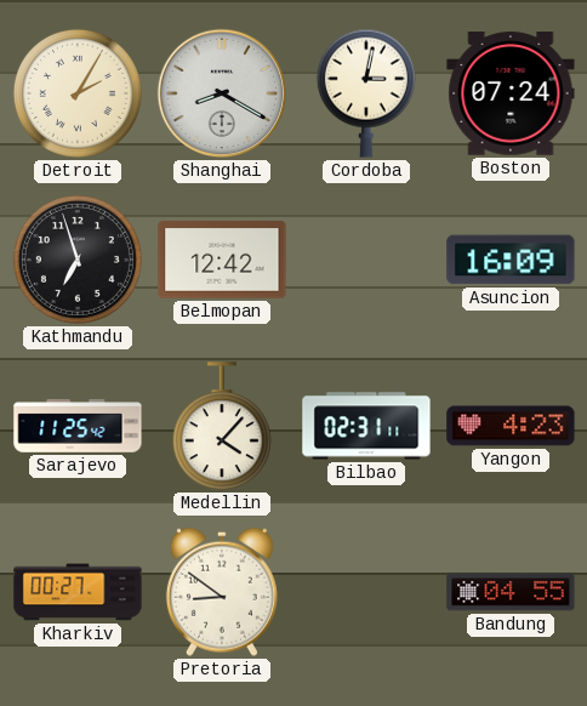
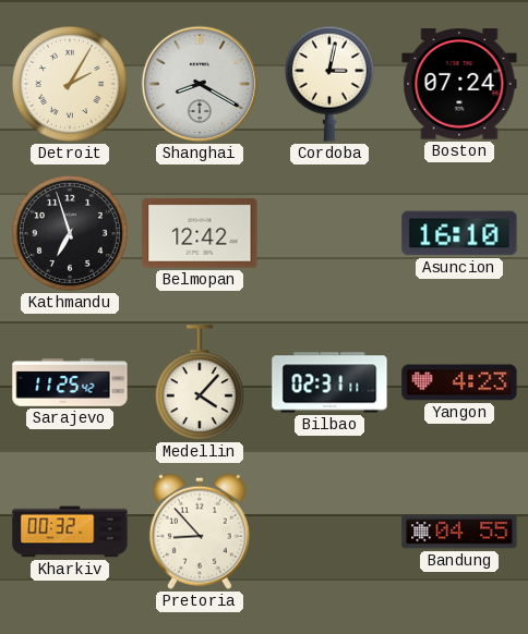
Asuncion: 16:09 -> 16:10 (459, 233)
Kharkiv: 00:27 -> 00:32 (70, 532)
Pretoria: 8:51 -> 8:53 (200, 532)
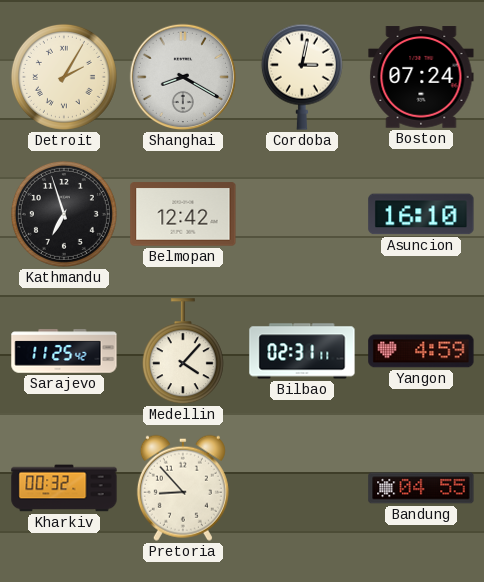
Yangon: 4:23 -> 4:59 (421, 351)
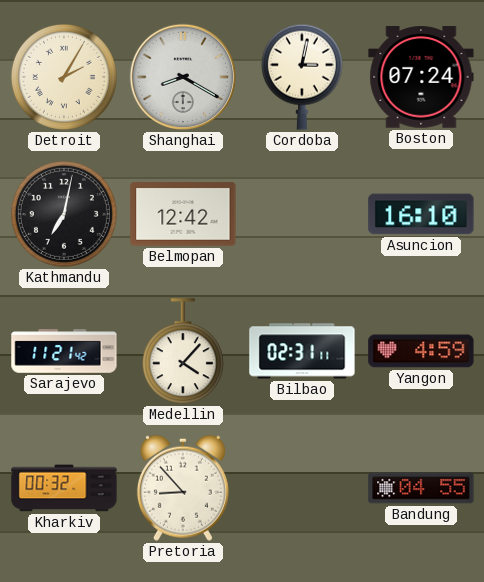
Kathmandu: 6:57 -> 7:02 (64, 214)
Sarajevo: 11:25 -> 11:21 (64, 351)
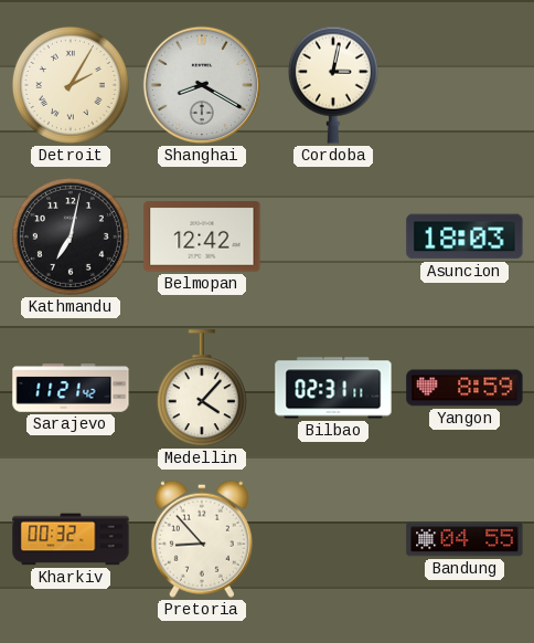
Boston: 07:24 -> none (421, 77)
Asuncion: 16:10 -> 18:03 (464, 236)
Yangon: 4:59 -> 8:59 (464, 388)
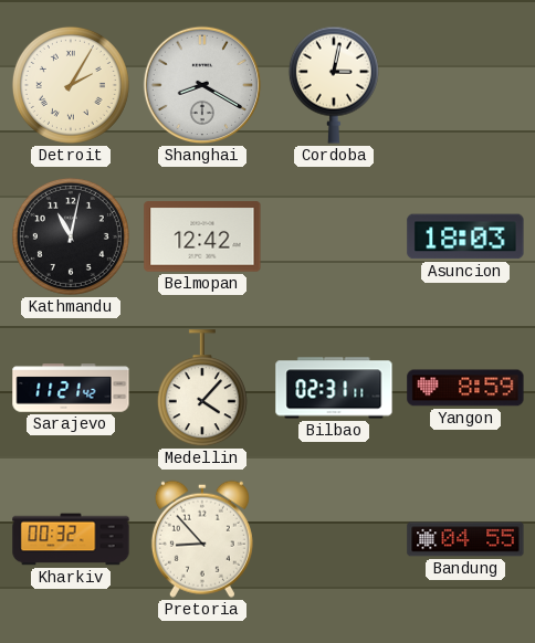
Kathmandu: 7:02 -> 11:02 (71, 236)
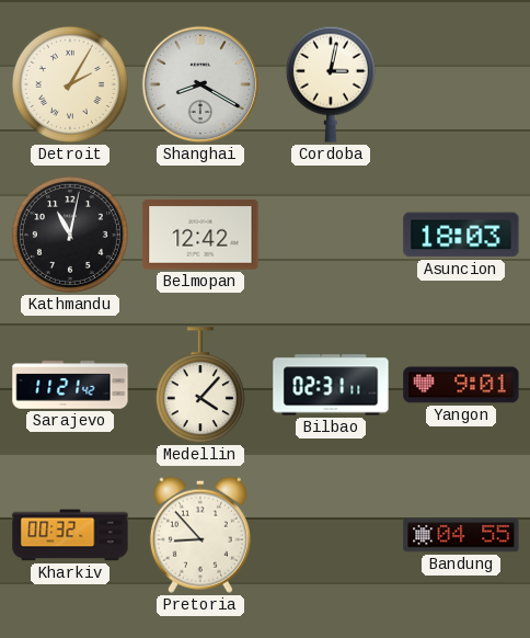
Yangon: 8:59 -> 9:01 (461, 385)
